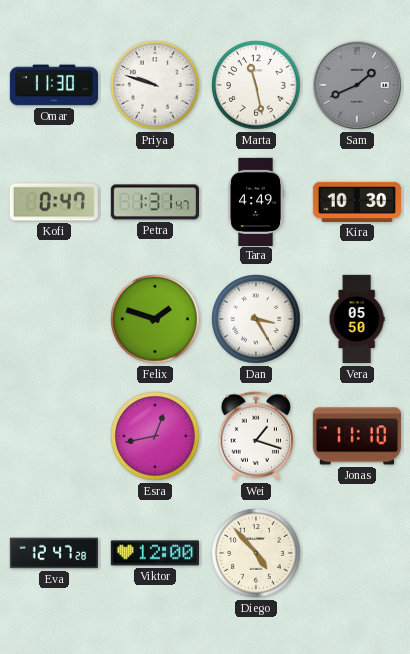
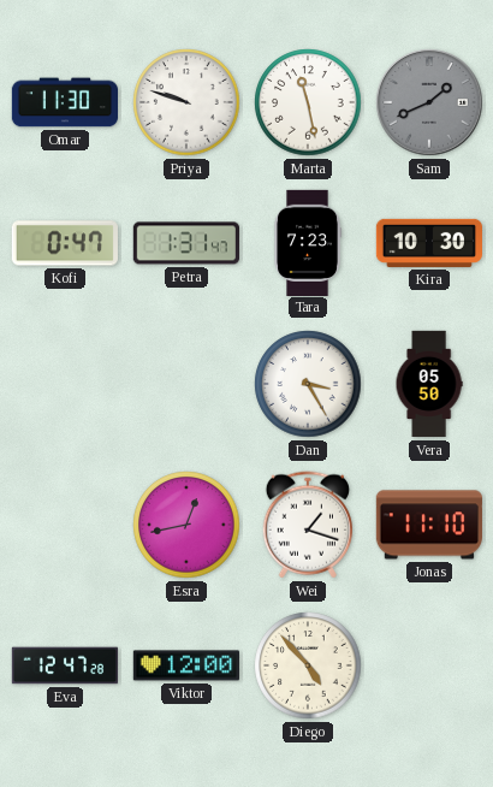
Tara: 4:49 -> 7:23 (308, 242)
Felix: 1:48 -> none (155, 319)
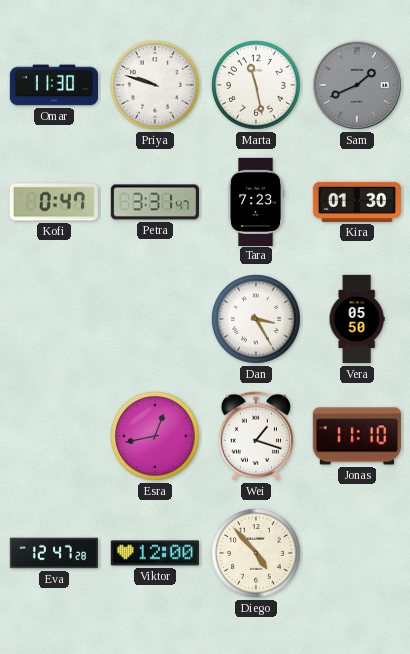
Petra: 1:31 -> 3:31 (154, 202)
Kira: 10:30 -> 01:30 (356, 202)
